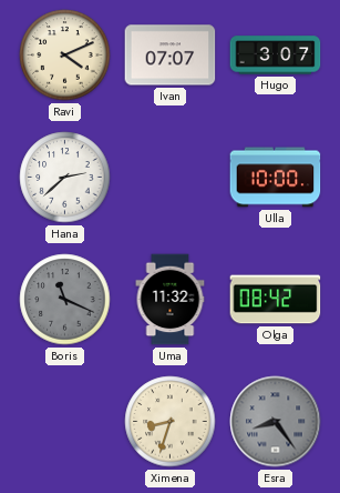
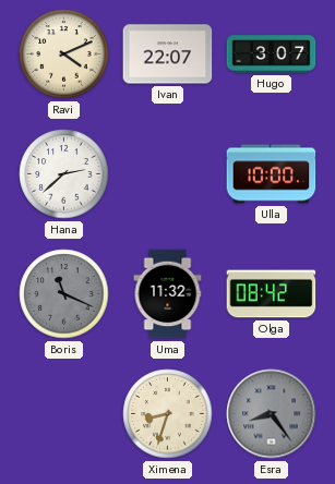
Ivan: 07:07 -> 22:07 (168, 55)
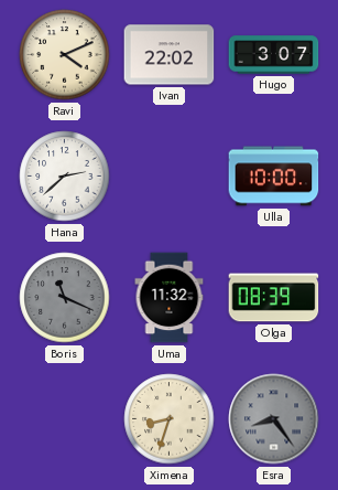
Ivan: 22:07 -> 22:02 (170, 55)
Olga: 08:42 -> 08:39 (274, 298)
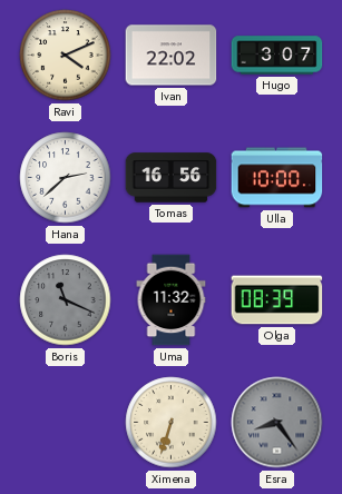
Tomas: none -> 16:56 (172, 178)
Ximena: 8:33 -> 6:33 (172, 423)
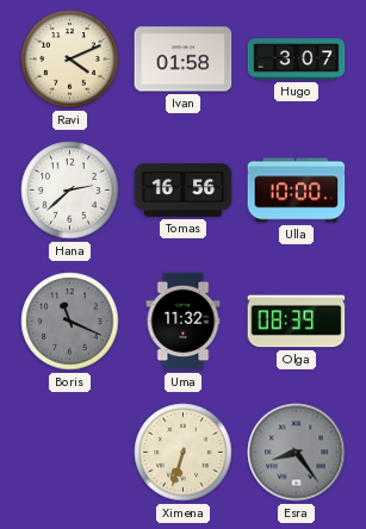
Ivan: 22:02 -> 01:58 (184, 60)
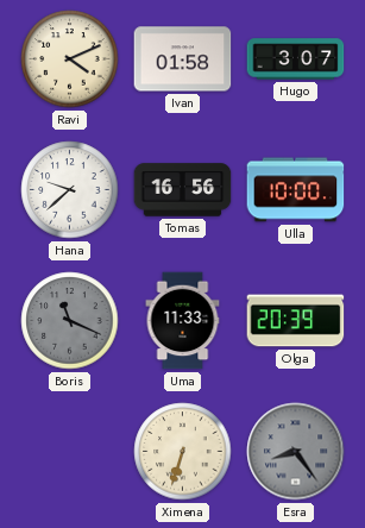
Hana: 2:38 -> 9:38 (70, 190)
Uma: 11:32 -> 11:33 (183, 321)
Olga: 08:39 -> 20:39 (296, 321)
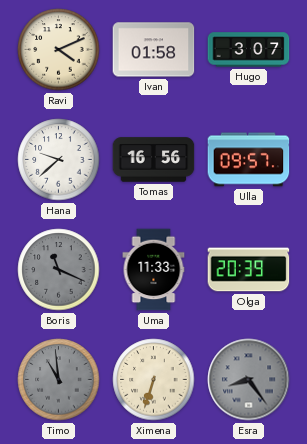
Ulla: 10:00 -> 09:57 (249, 160)
Timo: none -> 10:59 (59, 380)
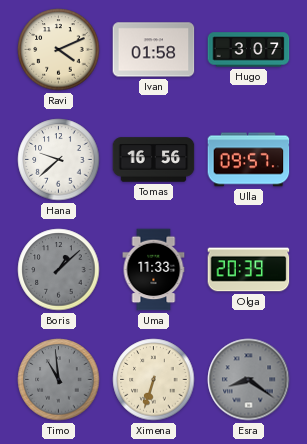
Boris: 11:19 -> 1:08 (59, 270)
Esra: 8:24 -> 8:21 (249, 380)
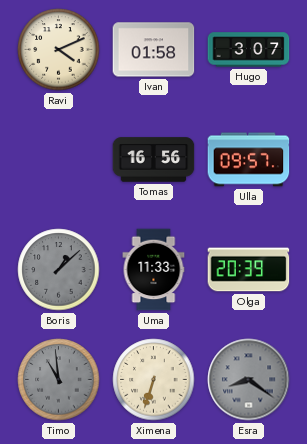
Hana: 9:38 -> none (59, 160)
